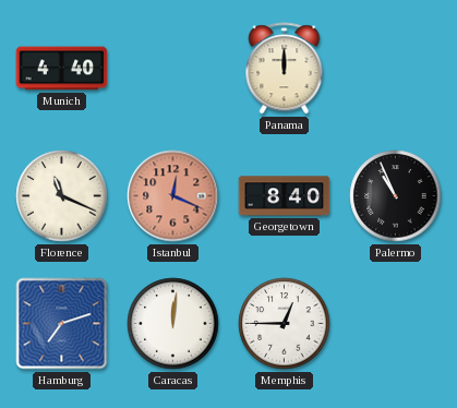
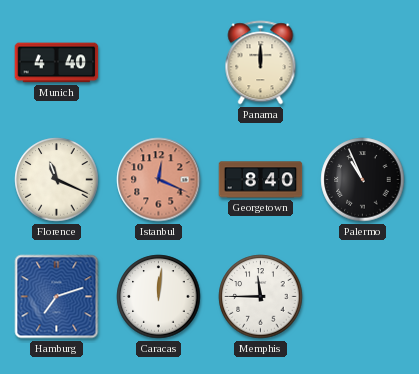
Memphis: 12:45 -> 11:45 (261, 297)
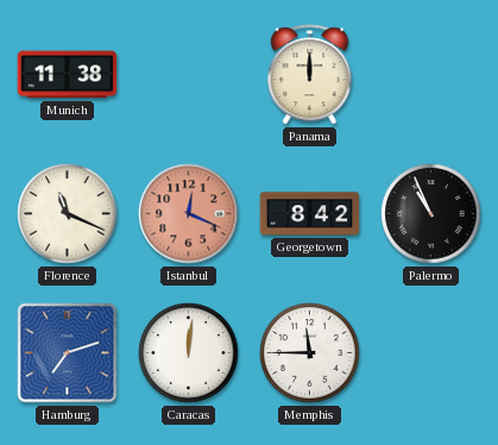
Munich: 4:40 -> 11:38 (68, 75)
Georgetown: 8:40 -> 8:42 (310, 214)
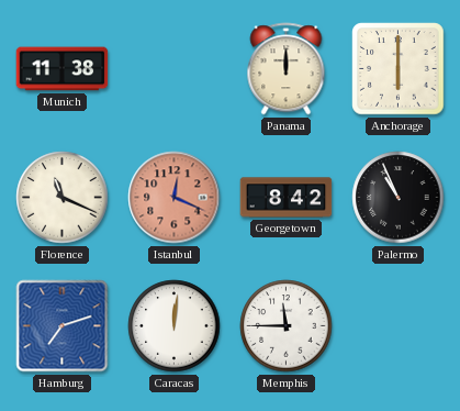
Anchorage: none -> 6:00 (399, 69)
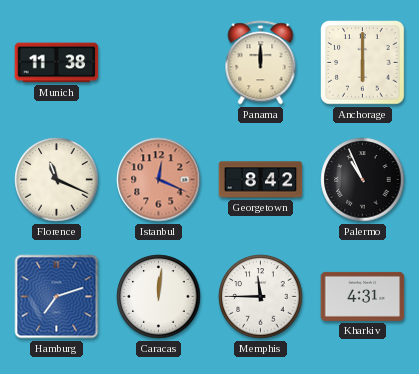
Kharkiv: none -> 4:31 (363, 296)
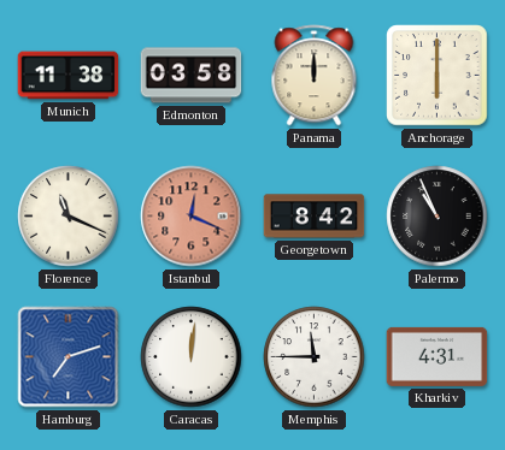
Edmonton: none -> 03:58 (192, 76)
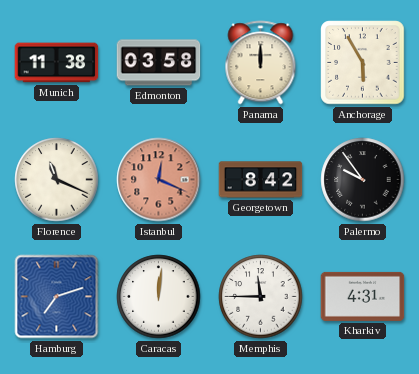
Anchorage: 6:00 -> 5:55 (363, 63)
Palermo: 10:56 -> 9:54 (363, 180)
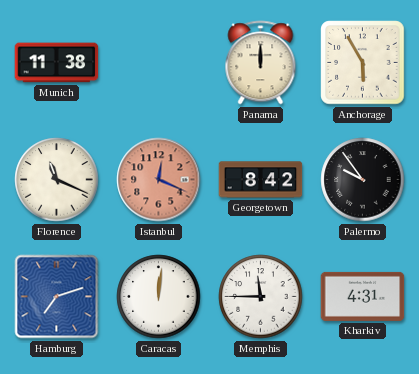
Edmonton: 03:58 -> none (159, 63)
